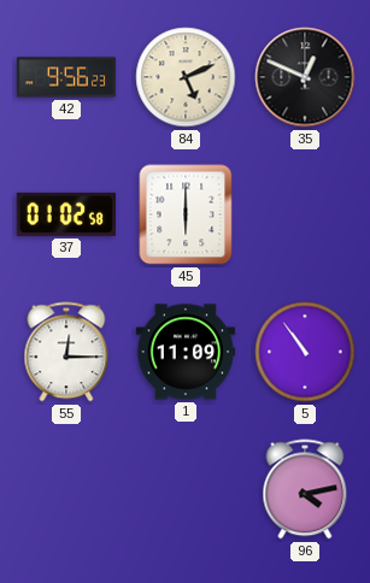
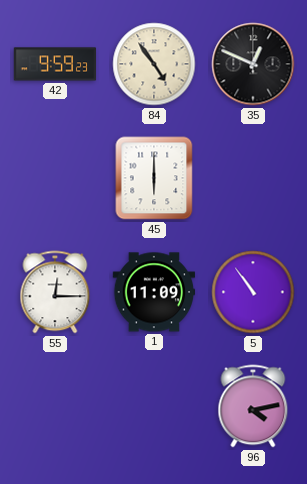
42: 9:56 -> 9:59 (55, 64)
84: 5:11 -> 4:54 (154, 64)
37: 01:02 -> none (65, 214)
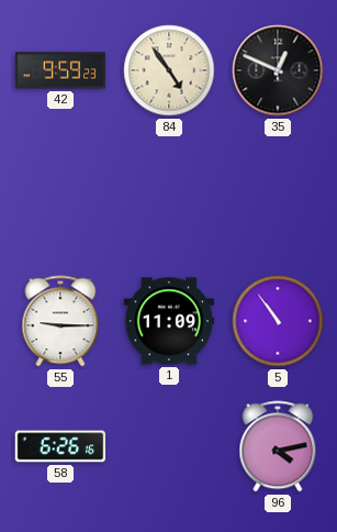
45: 6:00 -> none (154, 178)
55: 12:15 -> 9:15 (60, 321)
58: none -> 6:26 (60, 446)
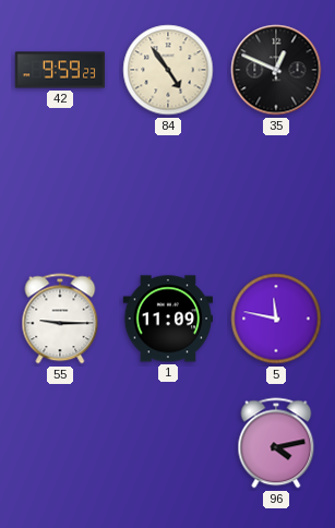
5: 10:54 -> 11:47 (276, 319)
58: 6:26 -> none (60, 446)
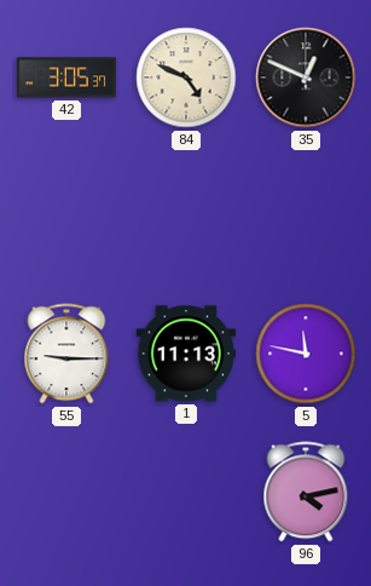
42: 9:59 -> 3:05 (66, 77)
84: 4:54 -> 4:49 (186, 77)
1: 11:09 -> 11:13 (186, 354)
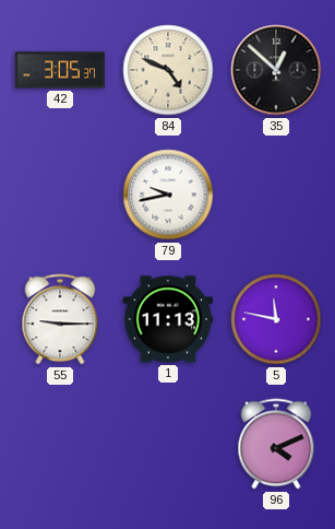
35: 12:49 -> 12:52 (276, 70)
79: none -> 9:43 (168, 195)
96: 4:13 -> 4:11 (276, 444)
